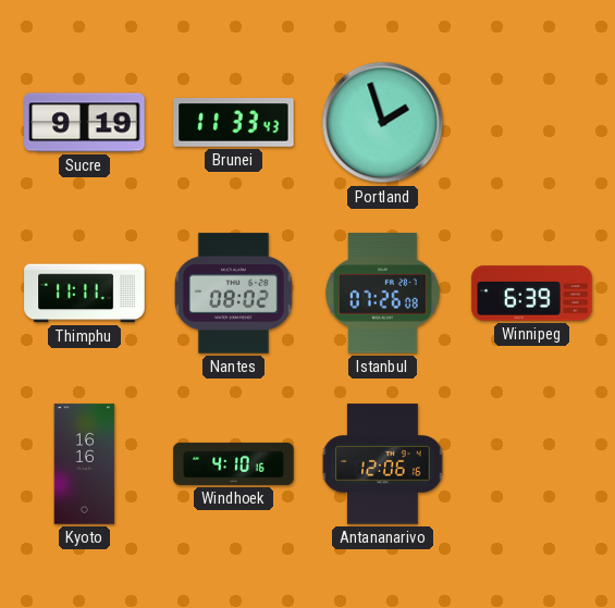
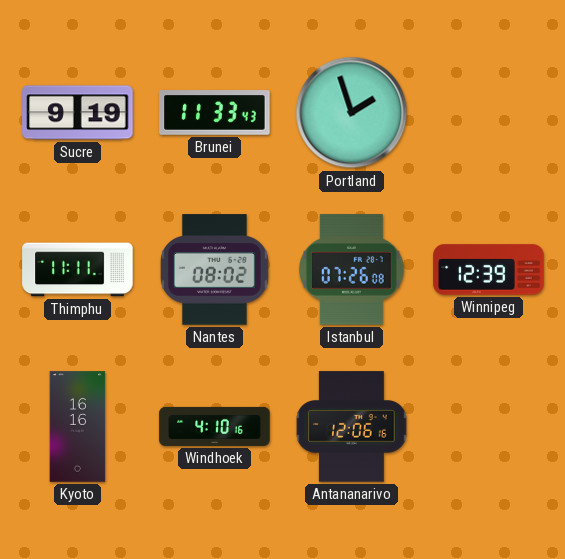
Winnipeg: 6:39 -> 12:39 (489, 270)
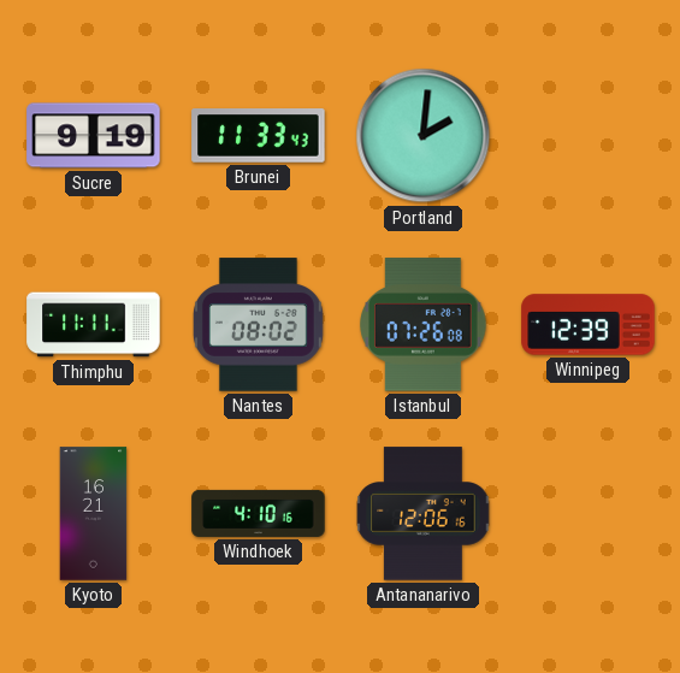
Portland: 1:57 -> 2:01 (424, 136)
Kyoto: 16:16 -> 16:21 (94, 514)
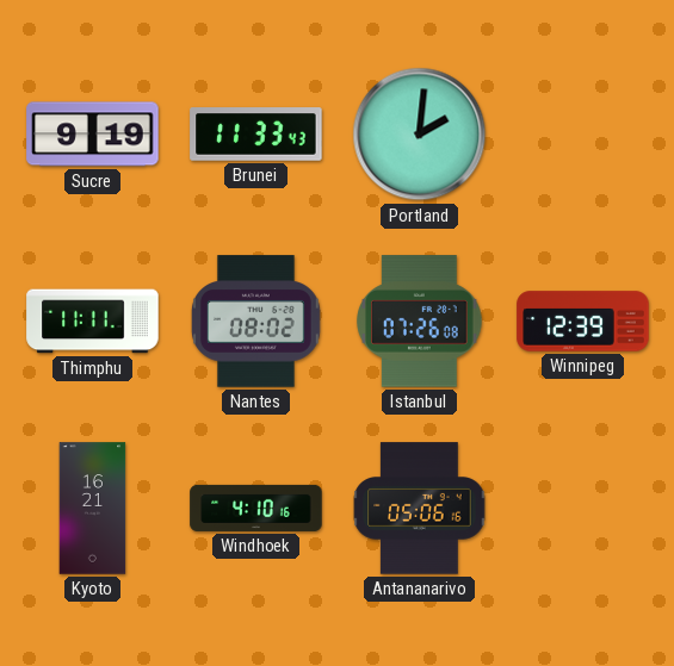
Antananarivo: 12:06 -> 05:06 (420, 509)
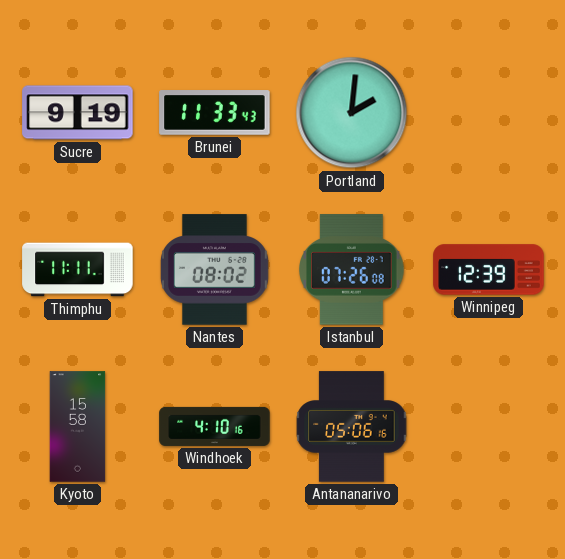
Kyoto: 16:21 -> 15:58 (78, 427)
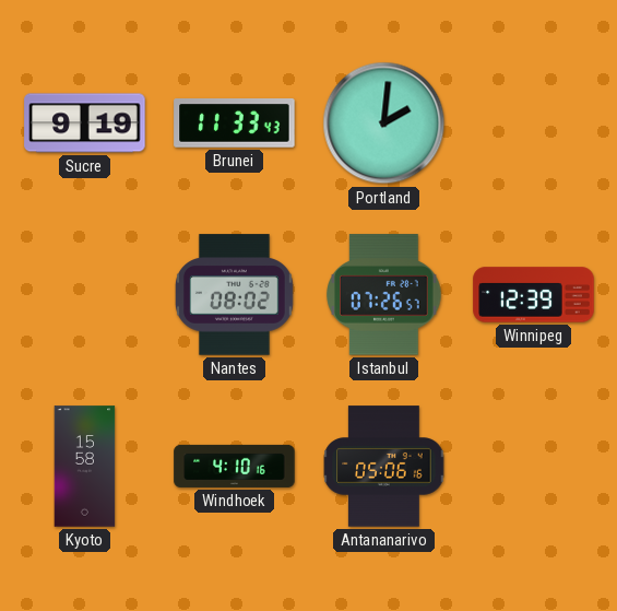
Thimphu: 11:11 -> none (78, 270)
Istanbul: 07:26:08 -> 07:26:57 (384, 295)
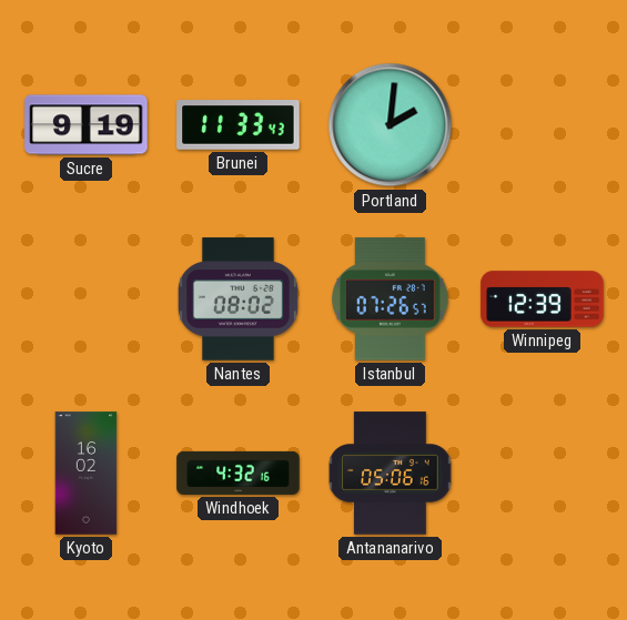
Kyoto: 15:58 -> 16:02 (87, 474)
Windhoek: 4:10 -> 4:32 (239, 472)
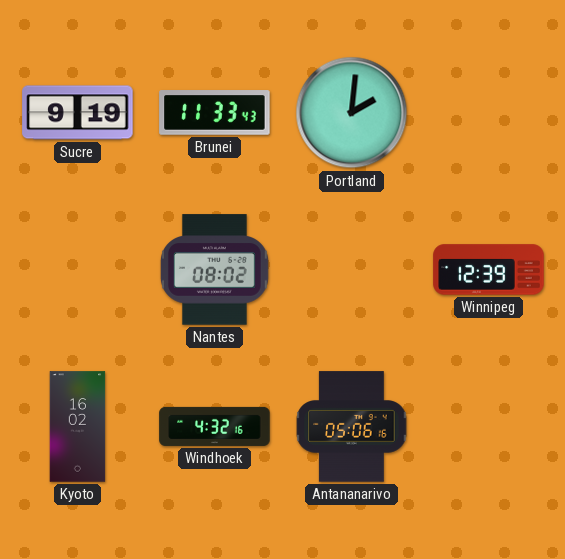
Istanbul: 07:26 -> none (391, 299)
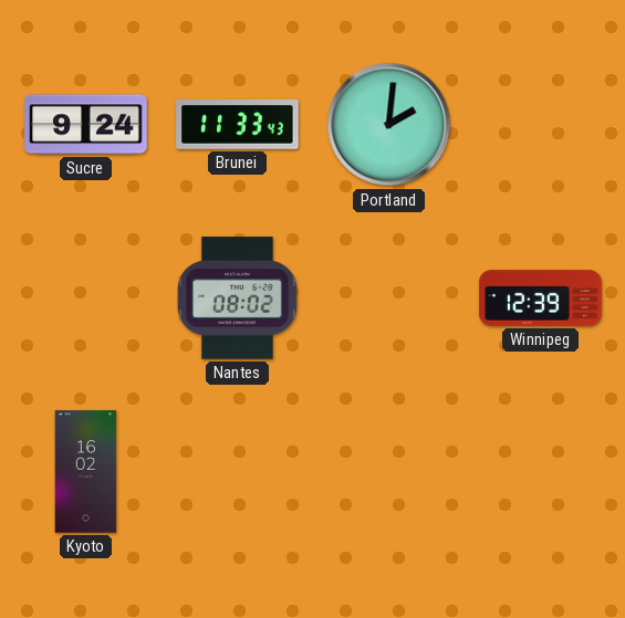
Sucre: 9:19 -> 9:24 (86, 125)
Windhoek: 4:32 -> none (215, 426)
Antananarivo: 05:06 -> none (352, 427)
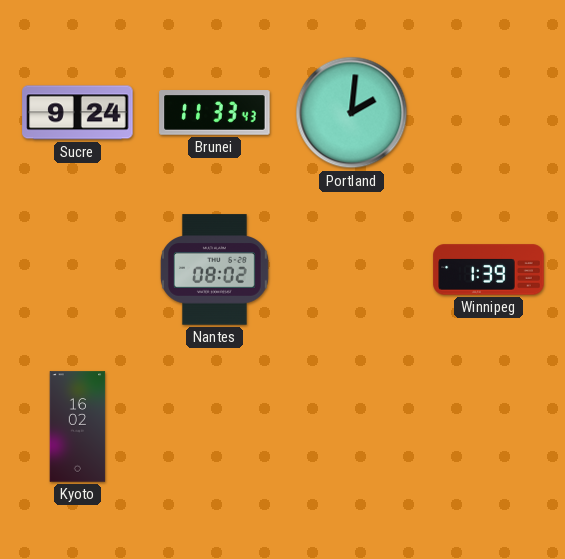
Winnipeg: 12:39 -> 1:39 (489, 270)
